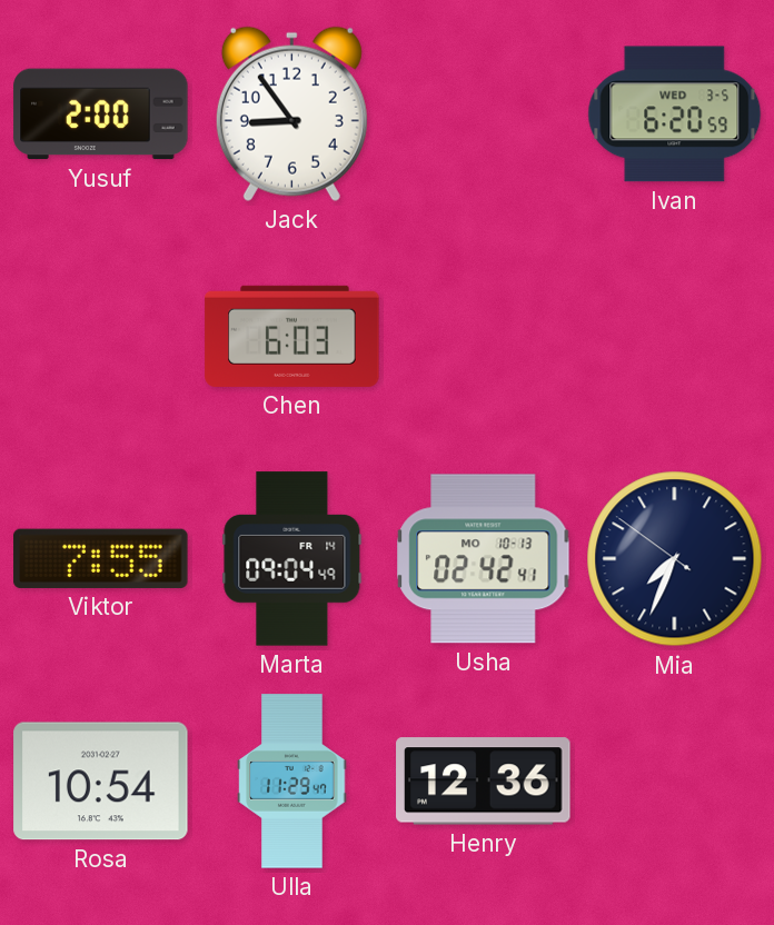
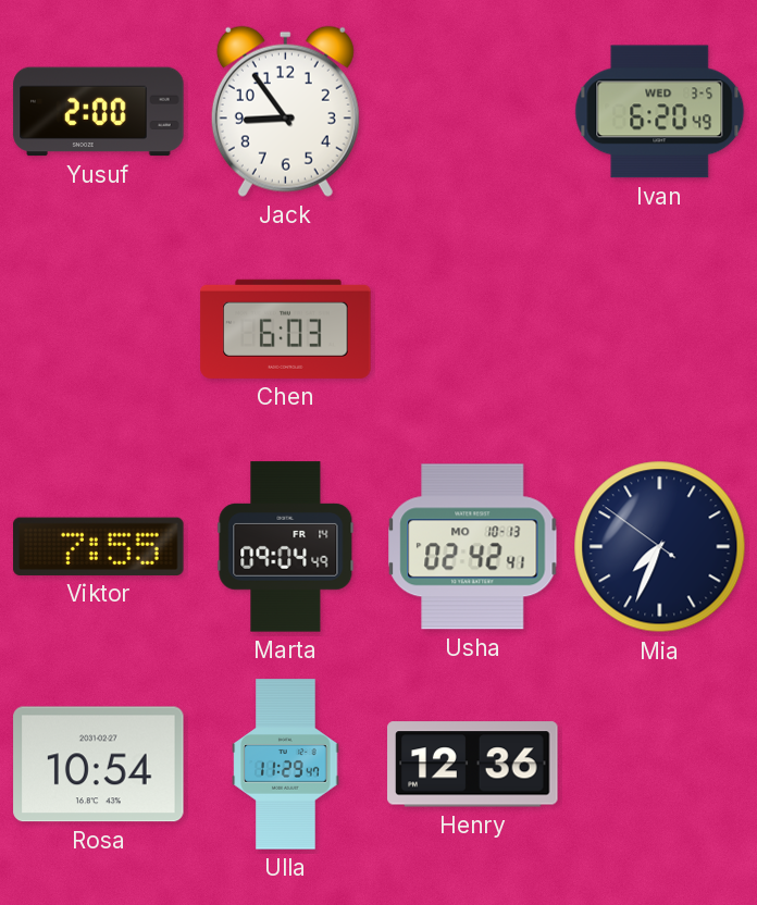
Ivan: 6:20:59 -> 6:20:49 (660, 112)
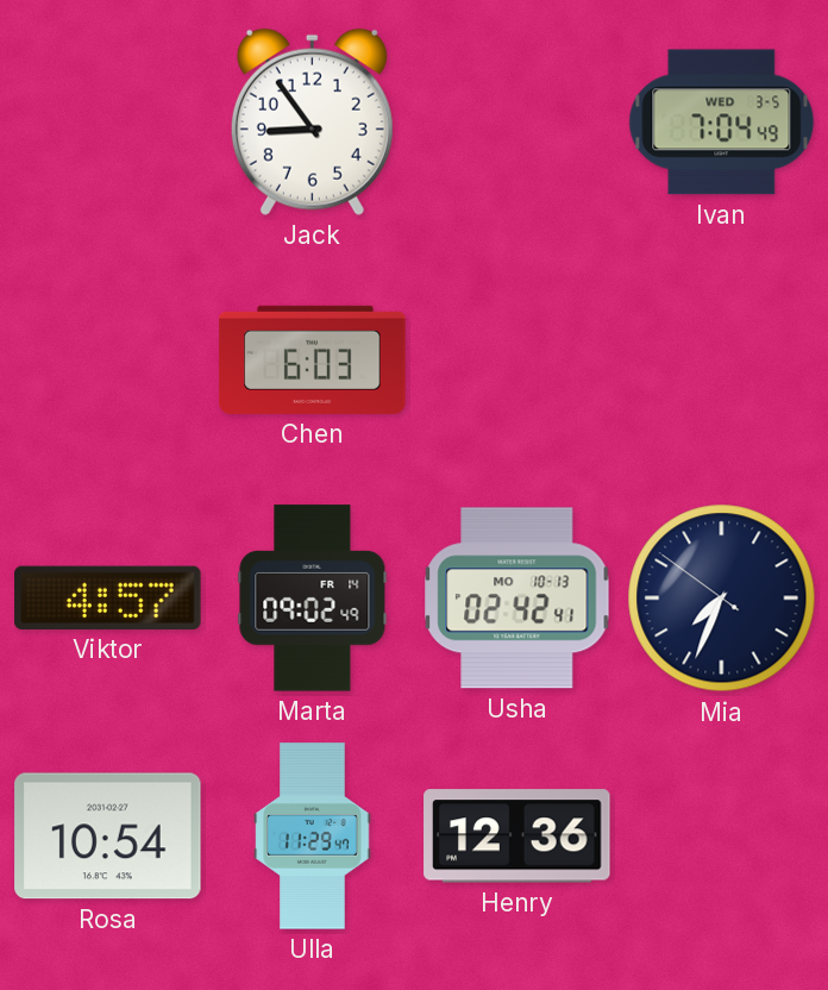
Yusuf: 2:00 -> none (99, 112)
Ivan: 6:20 -> 7:04 (722, 123)
Viktor: 7:55 -> 4:57 (108, 597)
Marta: 09:04 -> 09:02 (313, 599)
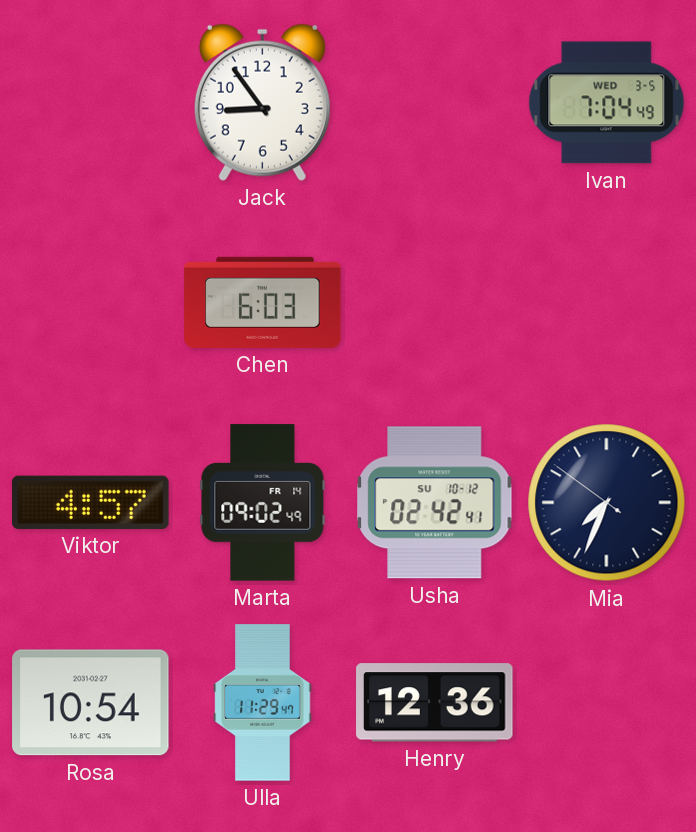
Usha date: MO 10-13 -> SU 10-12 (435, 503)
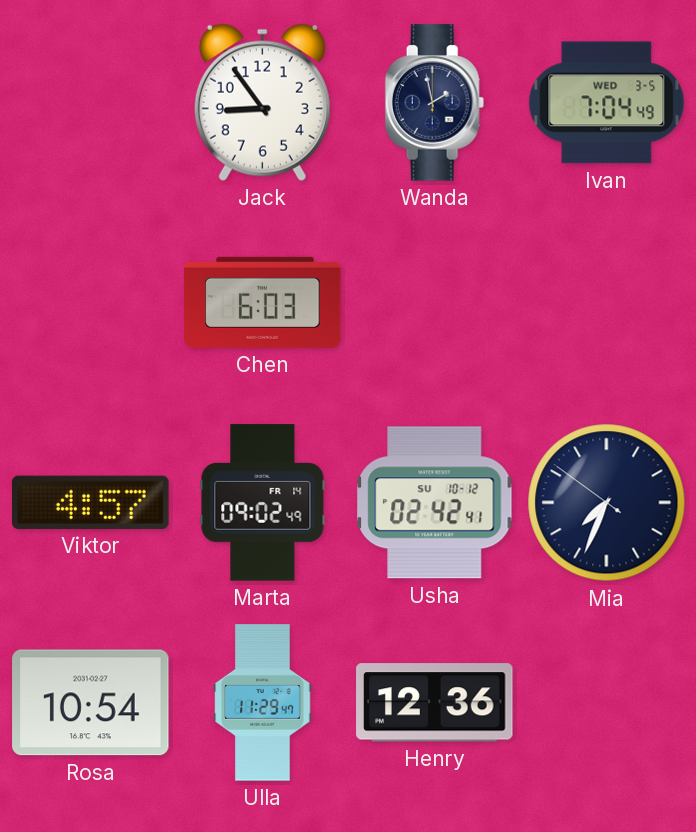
Wanda: none -> 1:58 (435, 103)
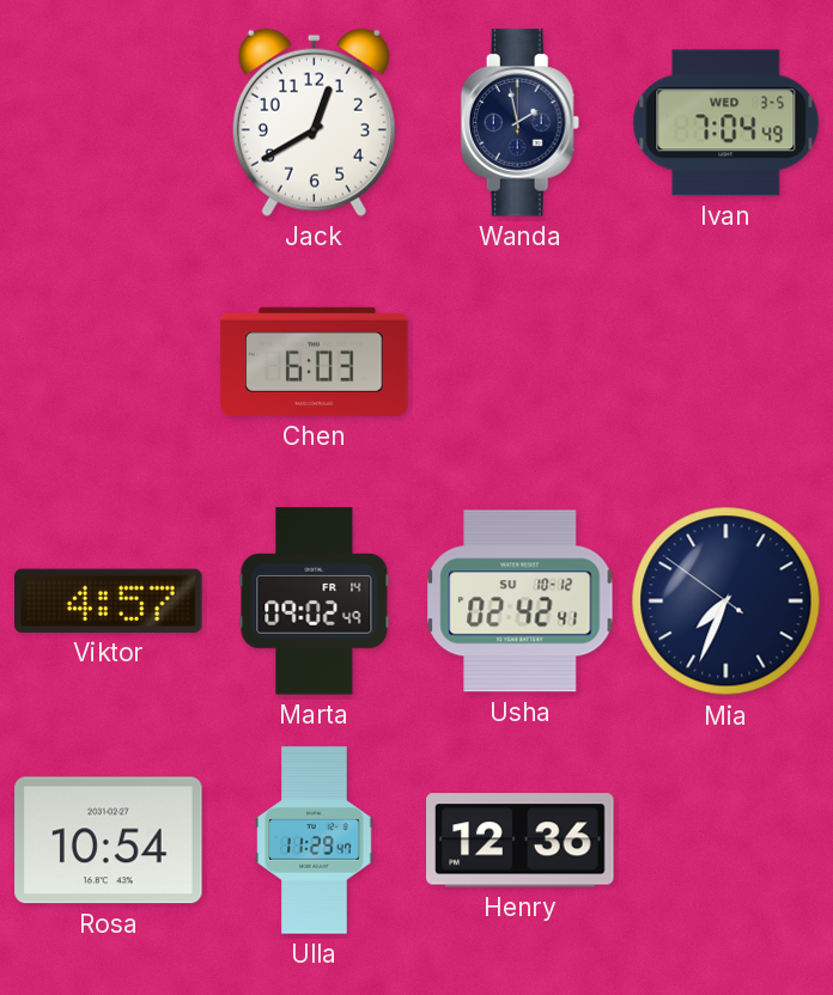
Jack: 8:54 -> 12:40 (314, 122)
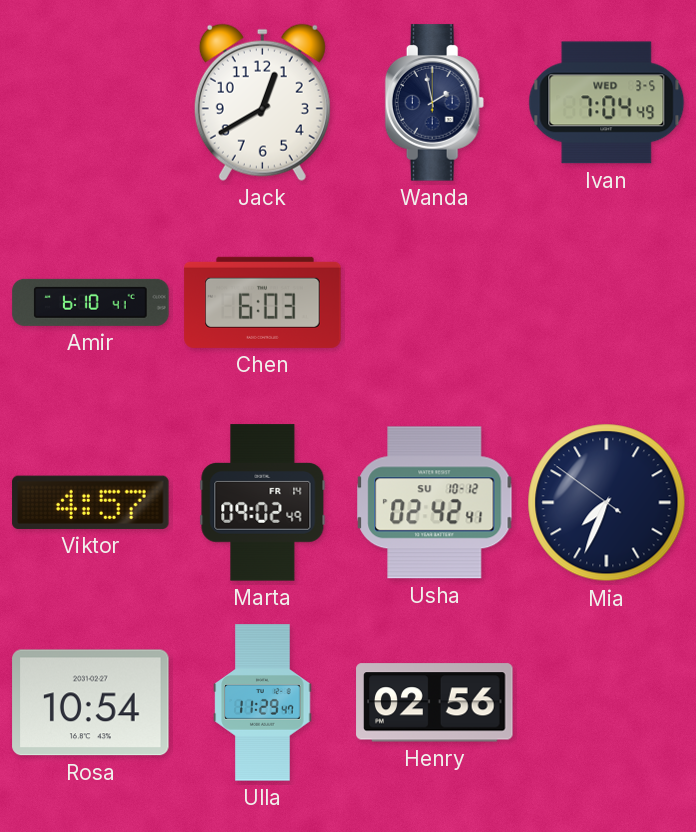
Amir: none -> 6:10 (91, 302)
Henry: 12:36 -> 02:56 (435, 703)
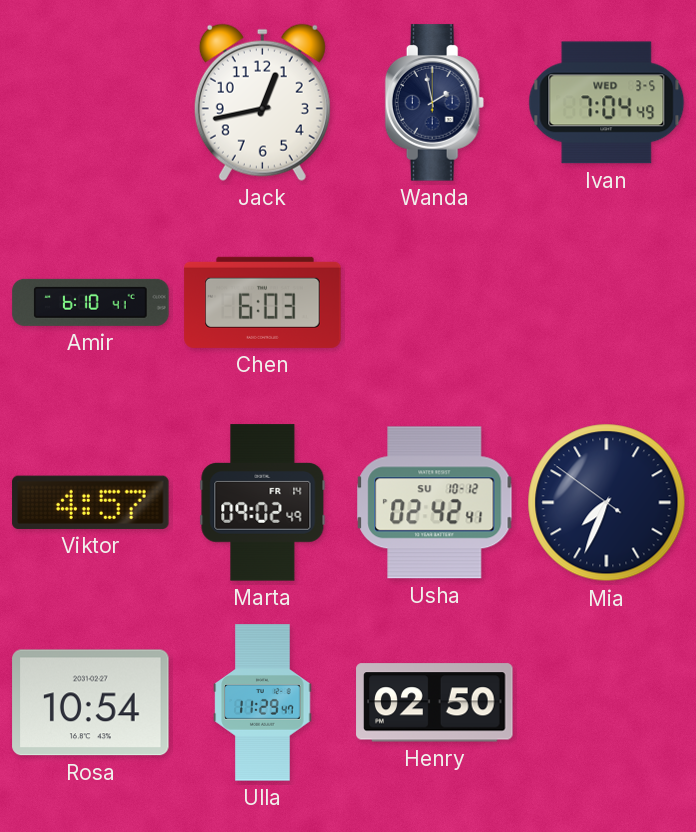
Jack: 12:40 -> 12:43 (262, 102)
Henry: 02:56 -> 02:50 (435, 703)
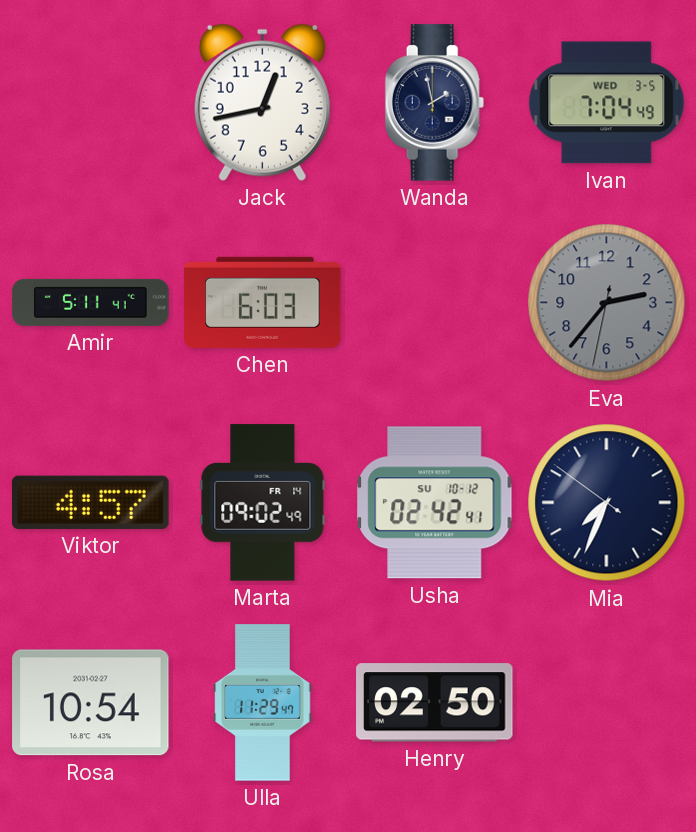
Amir: 6:10 -> 5:11 (91, 302)
Eva: none -> 2:36 (607, 303)
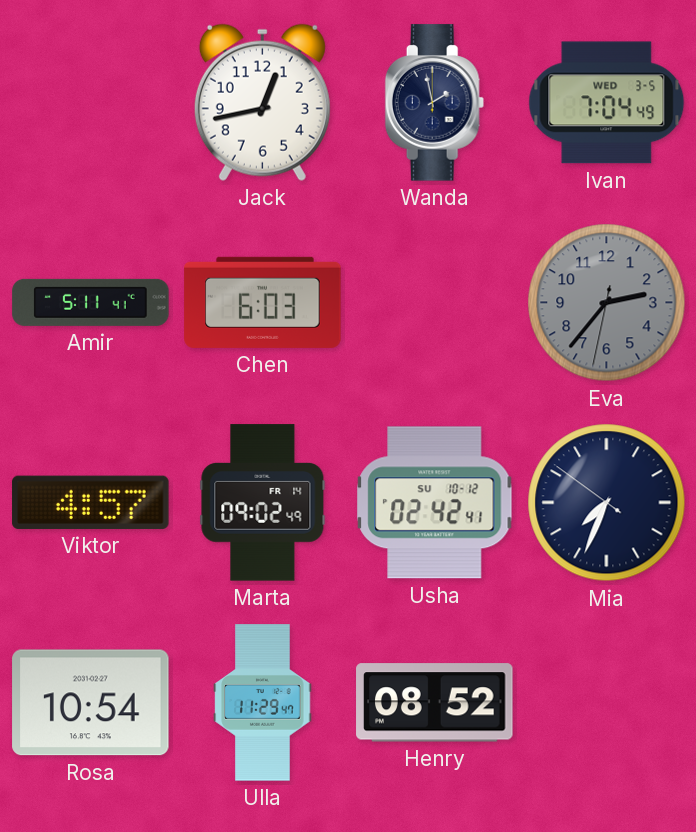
Henry: 02:50 -> 08:52 (435, 703)
